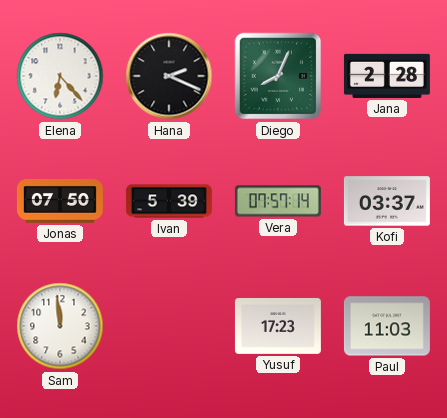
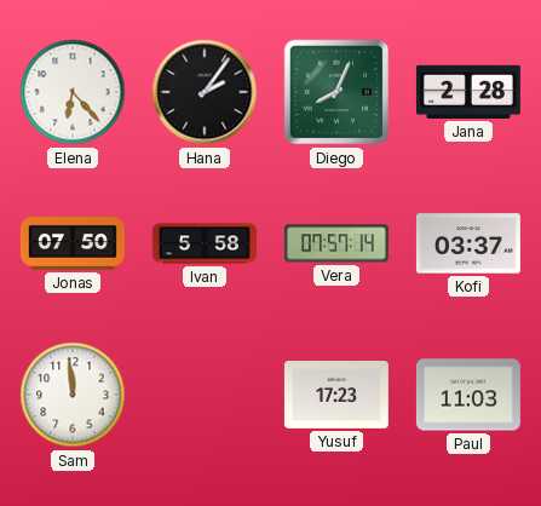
Hana: 2:19 -> 2:06 (205, 92)
Ivan: 5:39 -> 5:58 (205, 243)
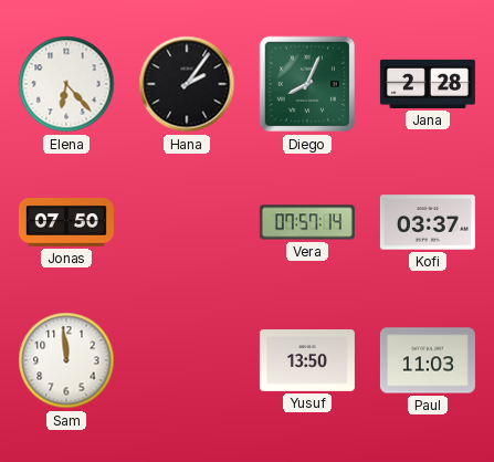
Ivan: 5:58 -> none (205, 243)
Yusuf: 17:23 -> 13:50 (307, 361)
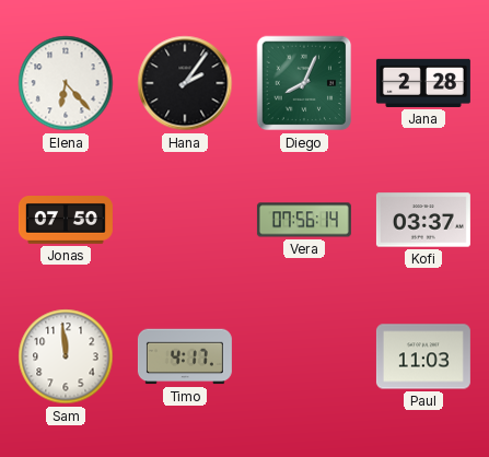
Vera: 07:57 -> 07:56 (304, 220)
Timo: none -> 4:17 (185, 356)
Yusuf: 13:50 -> none (307, 361)
